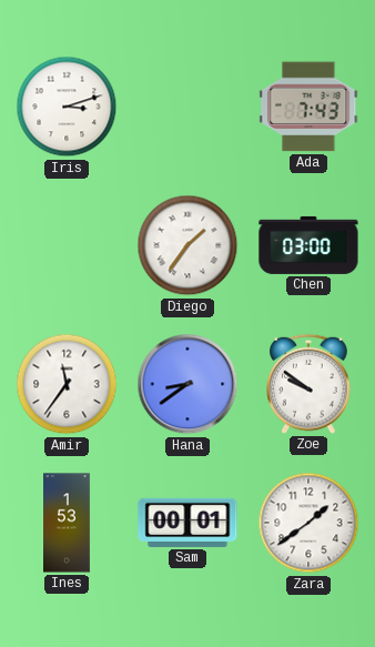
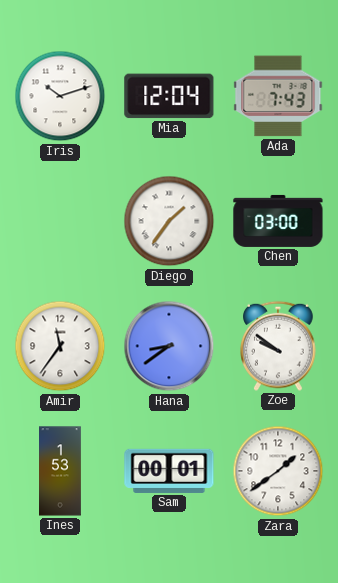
Iris: 3:12 -> 10:12 (60, 96)
Mia: none -> 12:04 (169, 96)
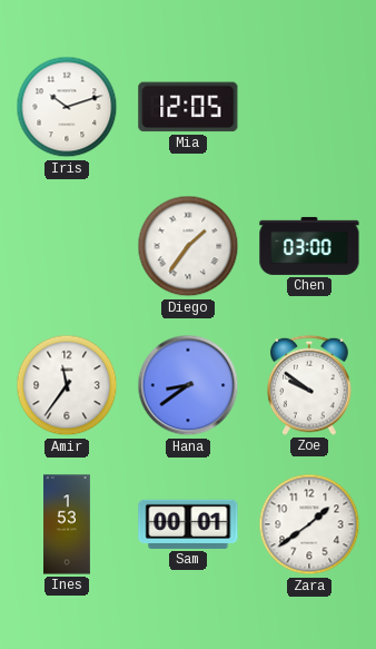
Mia: 12:04 -> 12:05 (188, 107)
Ada: 7:43 -> none (278, 96)
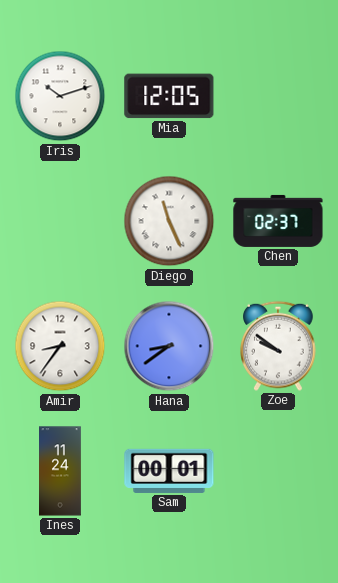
Diego: 1:36 -> 11:26 (169, 221)
Chen: 03:00 -> 02:37 (278, 221)
Amir: 11:36 -> 8:36 (60, 346)
Ines: 1:53 -> 11:24 (61, 471)
Zara: 1:39 -> none (309, 524)
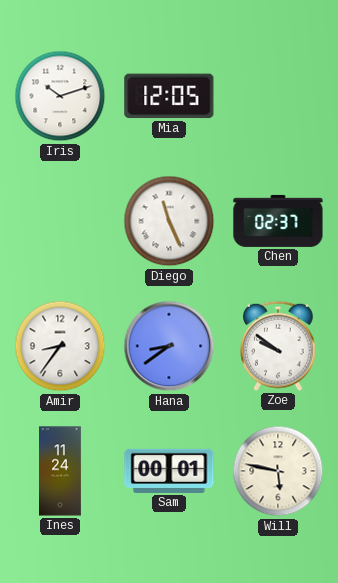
Will: none -> 5:47 (278, 471)
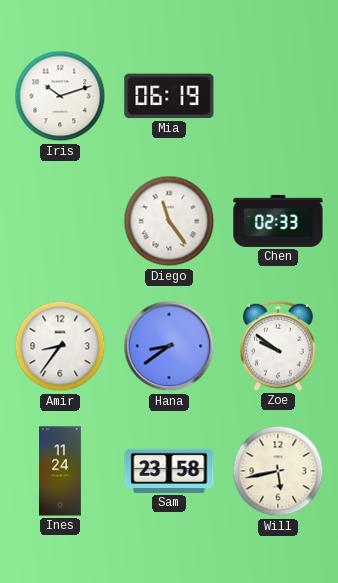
Mia: 12:05 -> 06:19 (169, 96)
Diego: 11:26 -> 11:24 (169, 221)
Chen: 02:37 -> 02:33 (278, 221)
Sam: 00:01 -> 23:58 (169, 471)
Will: 5:47 -> 5:43 (278, 471)
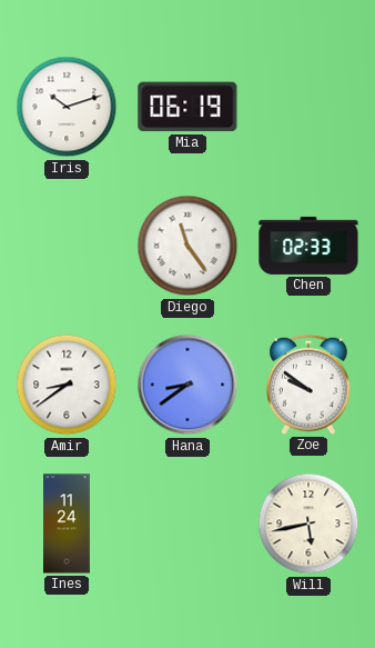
Amir: 8:36 -> 8:39 (67, 385)
Sam: 23:58 -> none (169, 471)
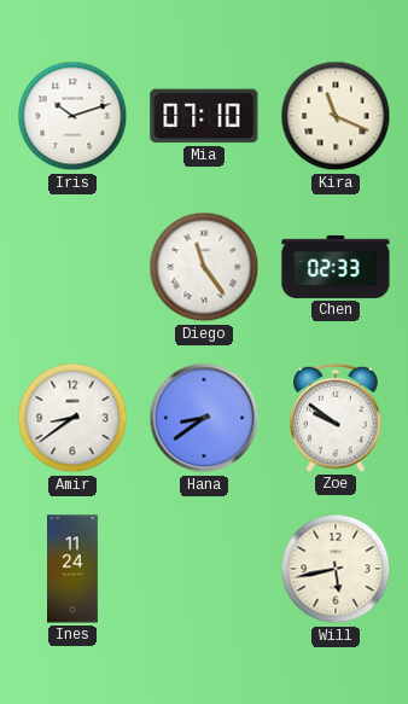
Mia: 06:19 -> 07:10 (204, 116)
Kira: none -> 11:19 (336, 116)
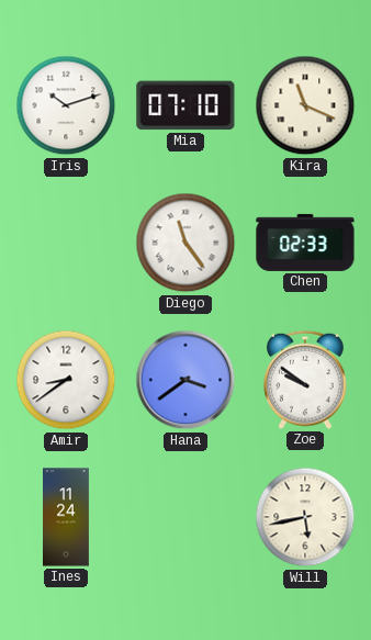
Hana: 8:39 -> 3:39 (185, 380)
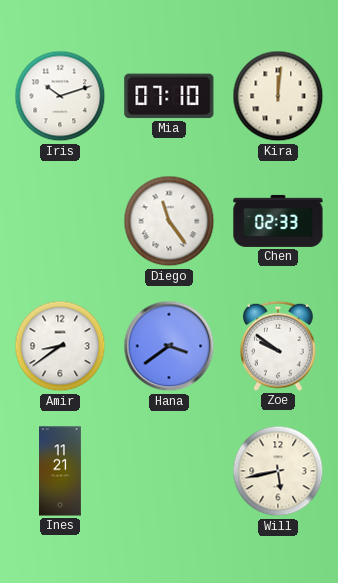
Kira: 11:19 -> 12:01 (278, 96)
Ines: 11:24 -> 11:21 (61, 471)
